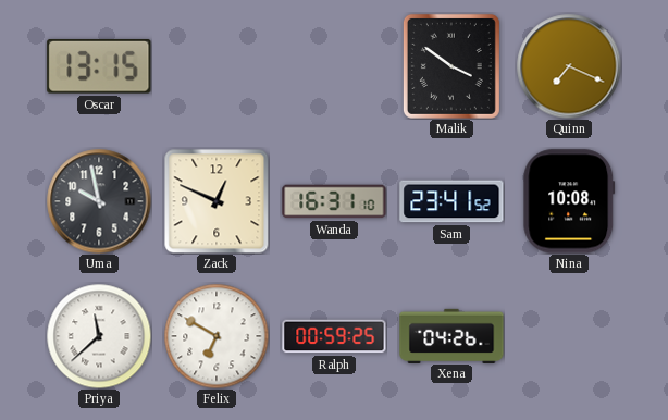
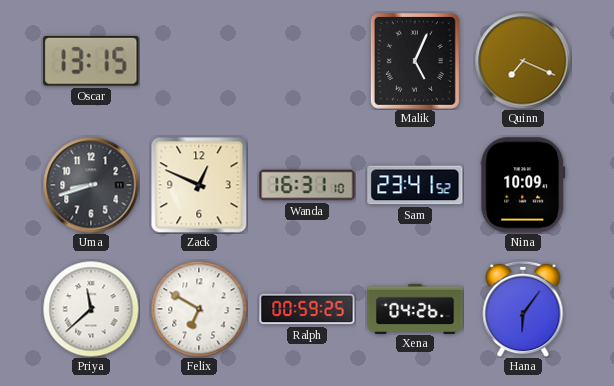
Malik: 3:51 -> 5:04 (415, 61)
Uma: 9:58 -> 8:42 (91, 185)
Nina: 10:08 -> 10:09 (523, 185)
Hana: none -> 6:06 (523, 309)
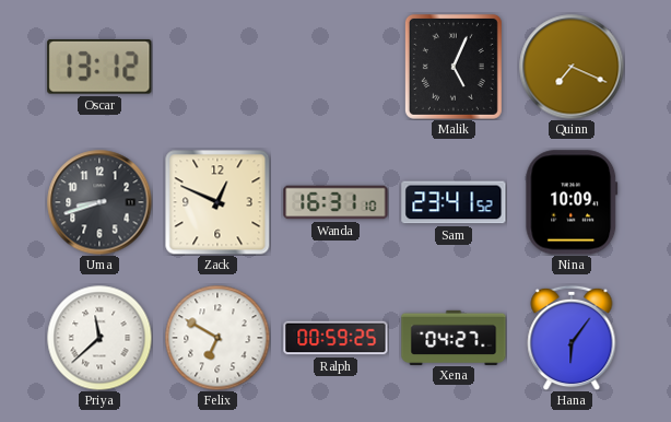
Oscar: 13:15 -> 13:12 (99, 67)
Xena: 04:26 -> 04:27 (454, 337)
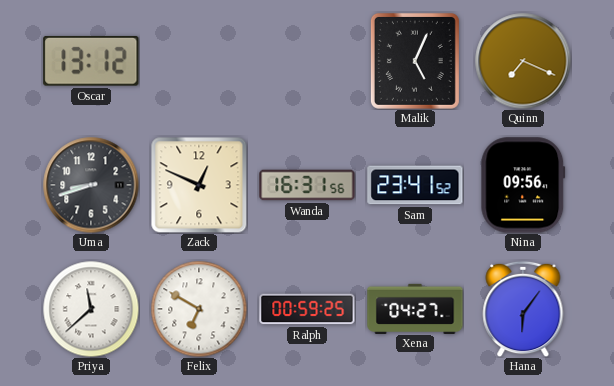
Wanda: 16:31:10 -> 16:31:56 (307, 185)
Nina: 10:09 -> 09:56 (523, 185)
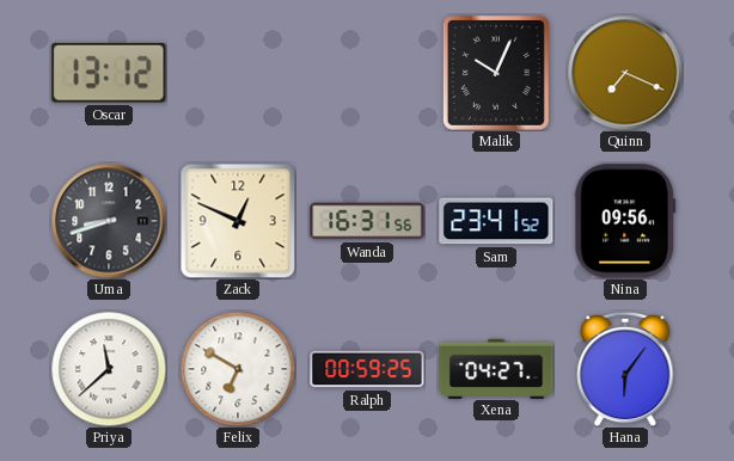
Malik: 5:04 -> 10:04 (496, 73)
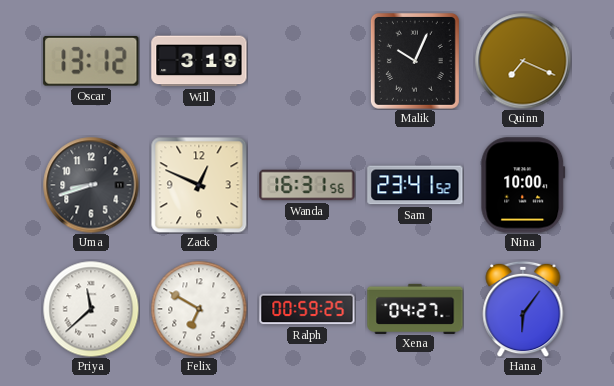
Will: none -> 3:19 (199, 61)
Nina: 09:56 -> 10:00 (523, 185)
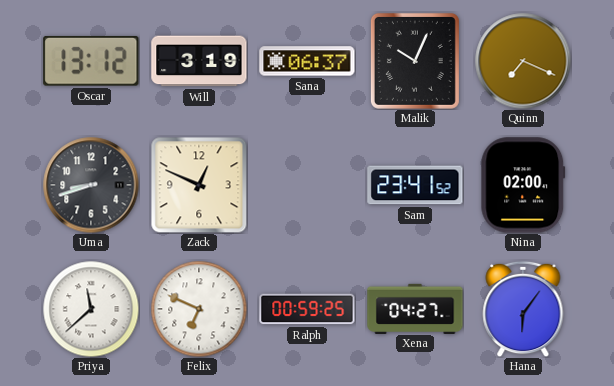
Sana: none -> 06:37 (307, 61)
Wanda: 16:31 -> none (307, 185)
Nina: 10:00 -> 02:00 (523, 185)
Felix: 6:50 -> 6:49 (199, 309)
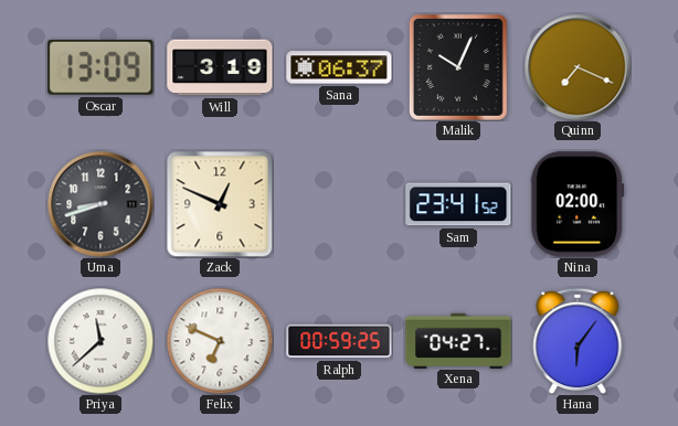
Oscar: 13:12 -> 13:09 (100, 67)
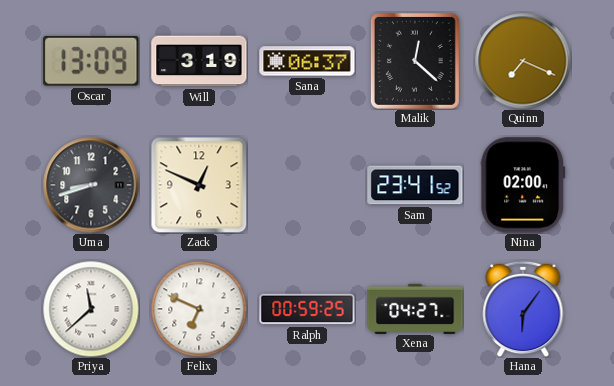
Malik: 10:04 -> 12:22 (415, 61)
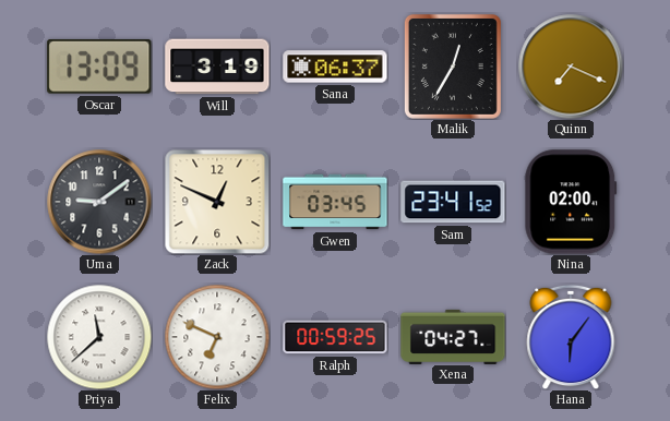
Malik: 12:22 -> 12:35 (453, 67)
Uma: 8:42 -> 9:09 (99, 202)
Gwen: none -> 03:45 (335, 202)
